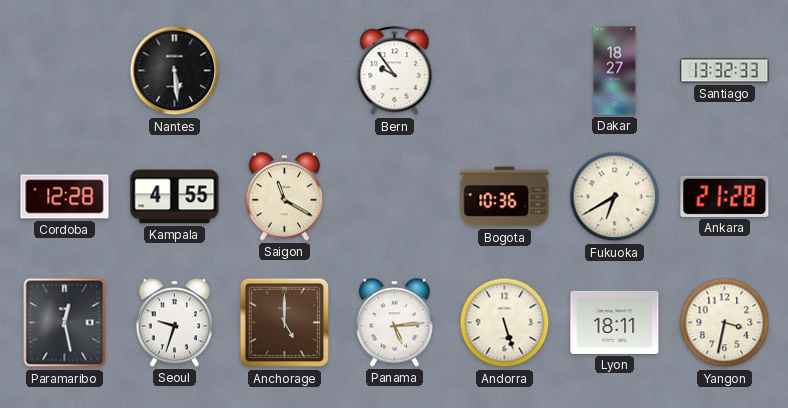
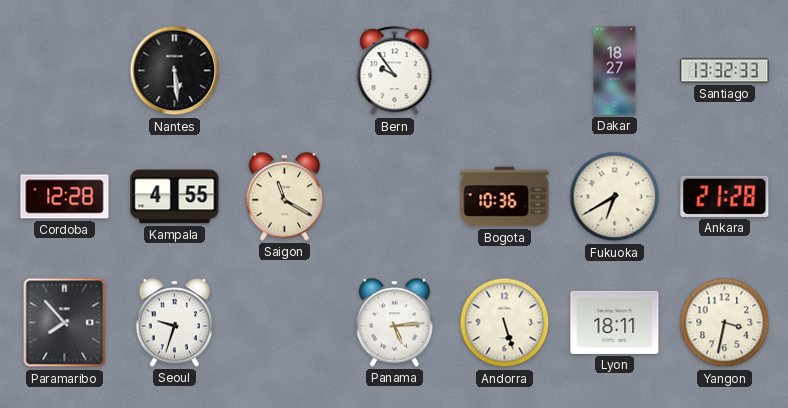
Paramaribo: 12:28 -> 7:53 (65, 323)
Anchorage: 5:00 -> none (285, 323)
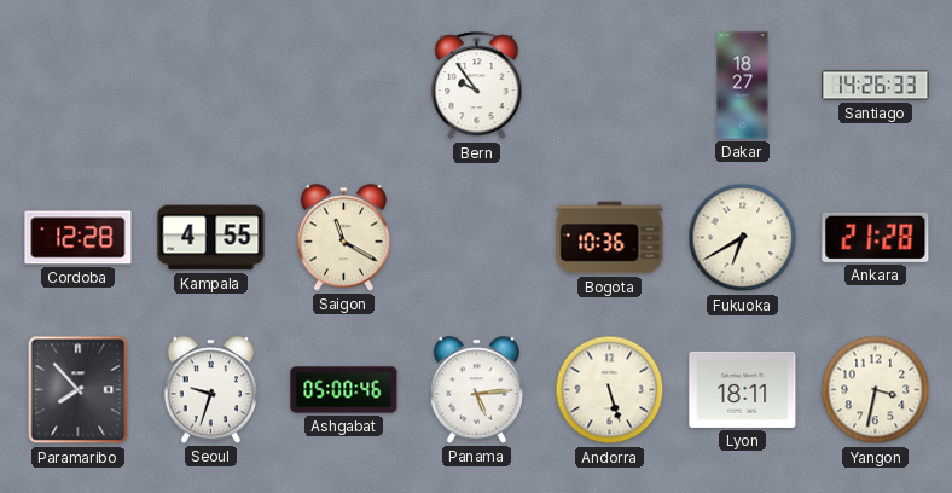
Nantes: 5:29 -> none (175, 71)
Santiago: 13:32 -> 14:26 (876, 86)
Ashgabat: none -> 05:00 (344, 390)
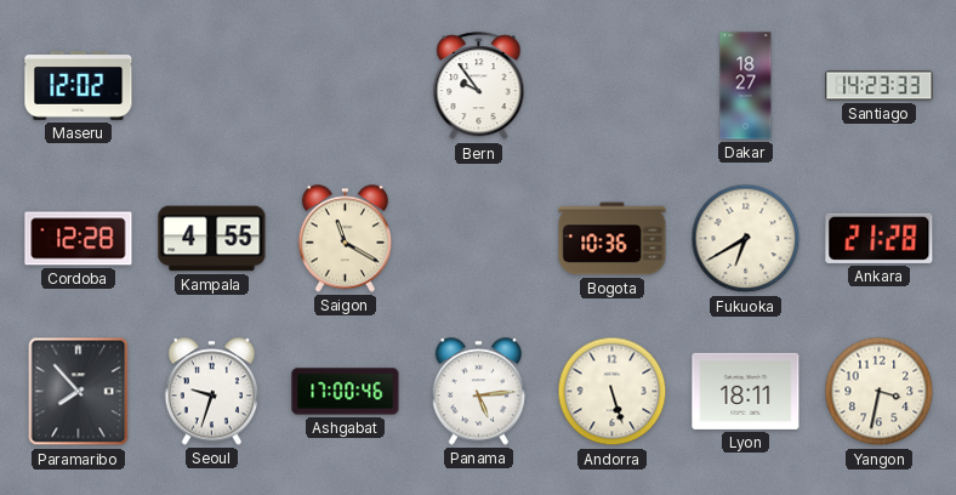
Maseru: none -> 12:02 (79, 86)
Santiago: 14:26 -> 14:23 (880, 86)
Ashgabat: 05:00 -> 17:00 (346, 392)
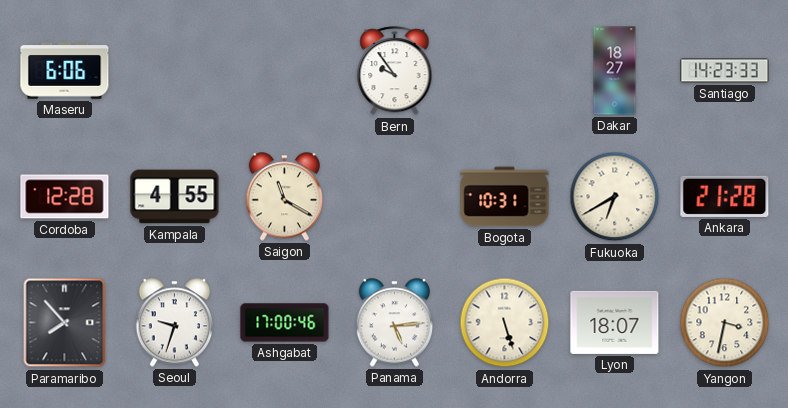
Maseru: 12:02 -> 6:06 (65, 71)
Bogota: 10:36 -> 10:31 (505, 197)
Lyon: 18:11 -> 18:07 (615, 322)
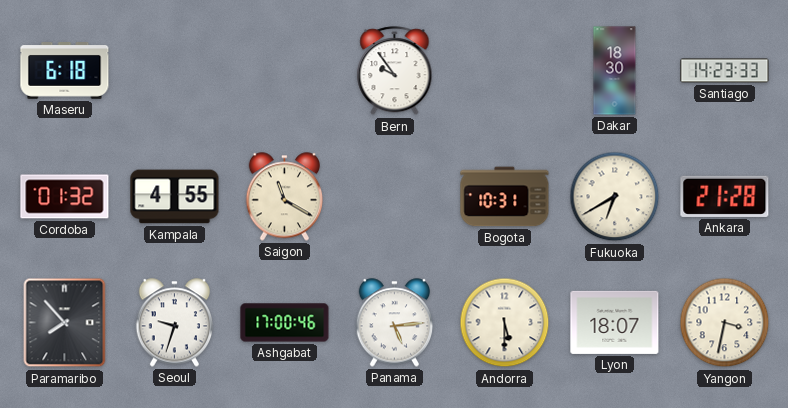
Maseru: 6:06 -> 6:18 (65, 71)
Dakar: 18:27 -> 18:30 (615, 71)
Cordoba: 12:28 -> 01:32 (65, 197)
Andorra: 5:27 -> 5:30 (505, 323)
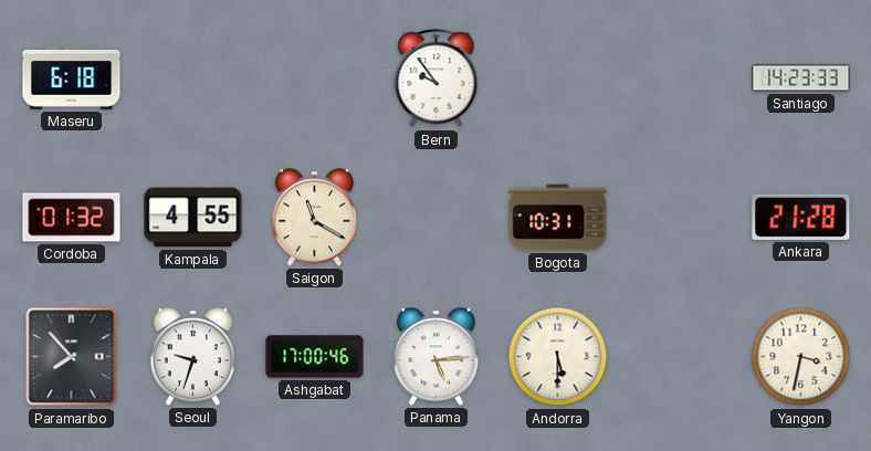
Dakar: 18:30 -> none (615, 71)
Fukuoka: 6:40 -> none (615, 197)
Lyon: 18:07 -> none (615, 322)
